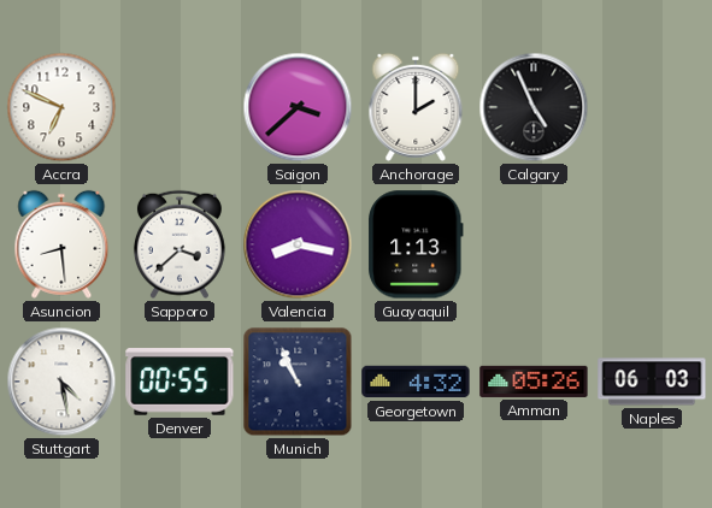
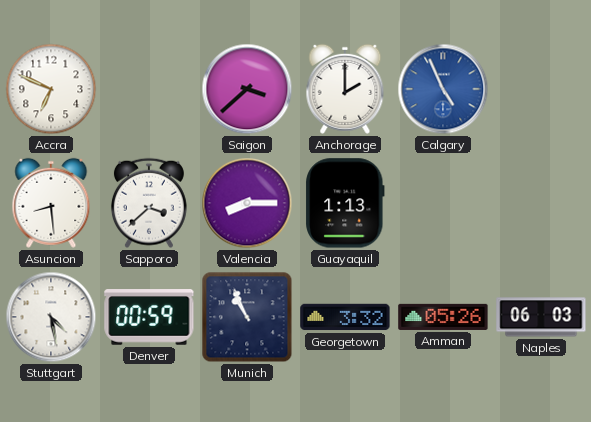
Calgary dial: black -> blue (443, 89)
Valencia: 8:17 -> 8:15 (247, 203)
Denver: 00:55 -> 00:59 (149, 317)
Georgetown: 4:32 -> 3:32 (345, 317)
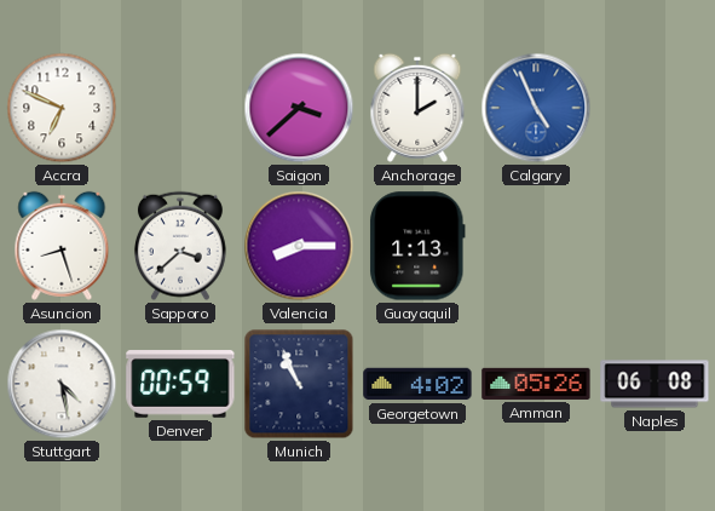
Asuncion: 8:29 -> 8:27 (62, 246)
Georgetown: 3:32 -> 4:02 (417, 384)
Naples: 06:03 -> 06:08 (655, 384)
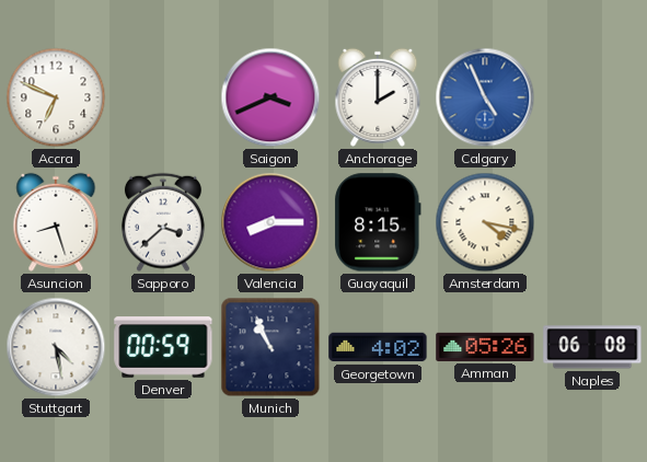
Saigon: 3:38 -> 3:41 (270, 97)
Guayaquil: 1:13 -> 8:15 (379, 222)
Amsterdam: none -> 4:17 (485, 222)
